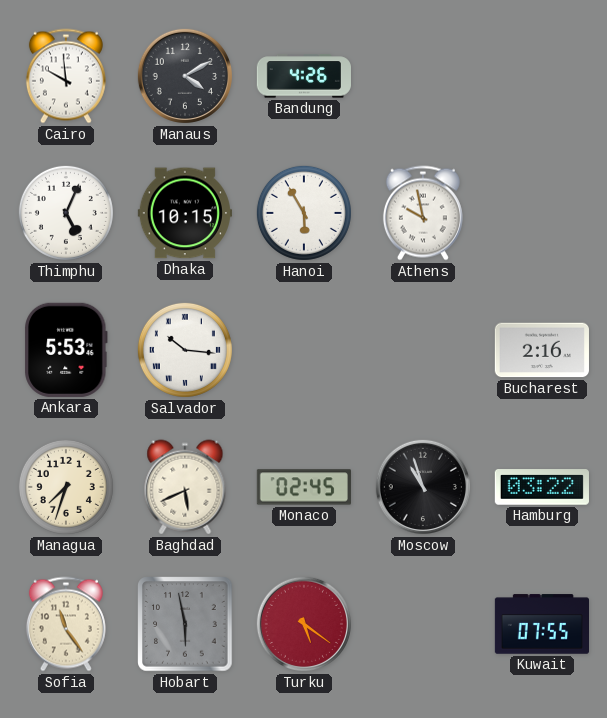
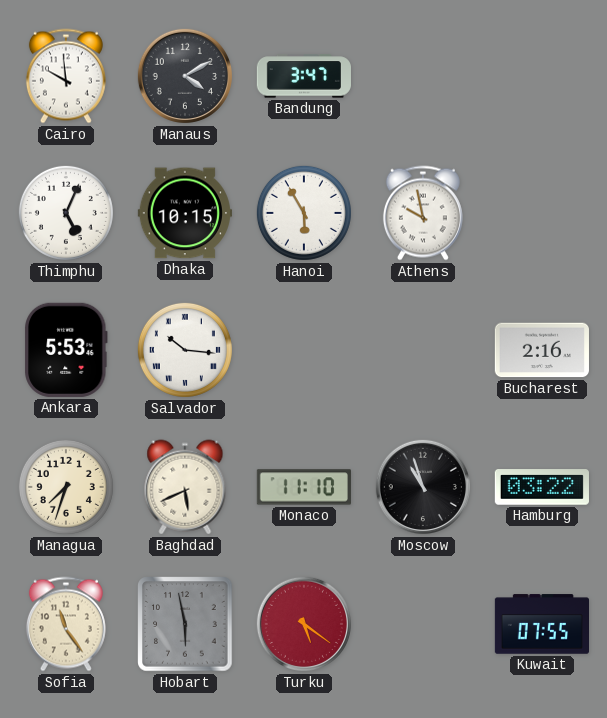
Bandung: 4:26 -> 3:47 (303, 76)
Monaco: 02:45 -> 11:10 (304, 487)
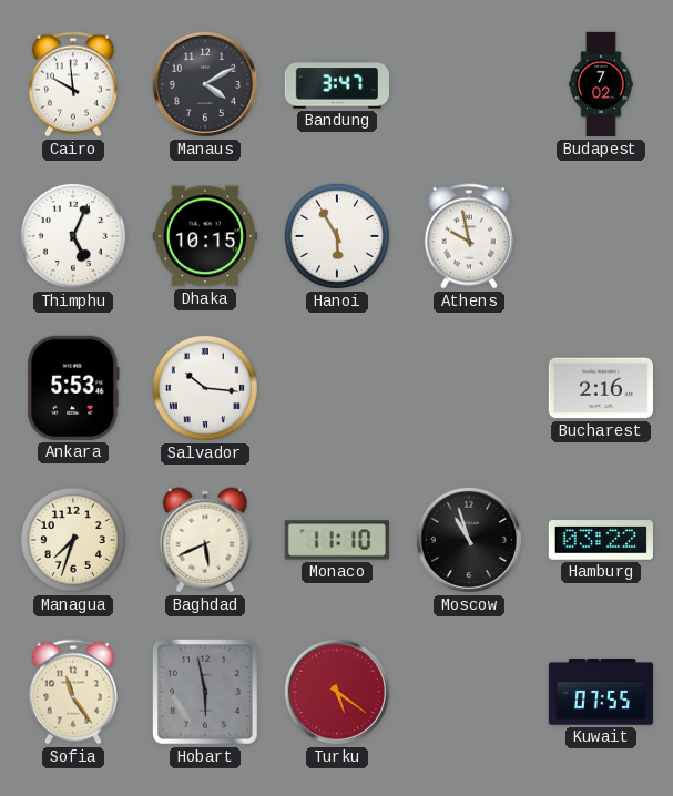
Budapest: none -> 7:02 (601, 84)
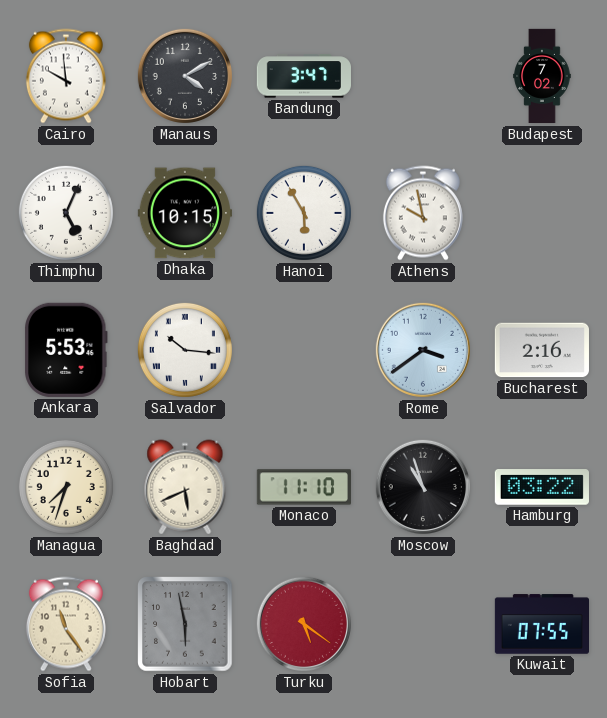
Rome: none -> 3:39 (423, 350)
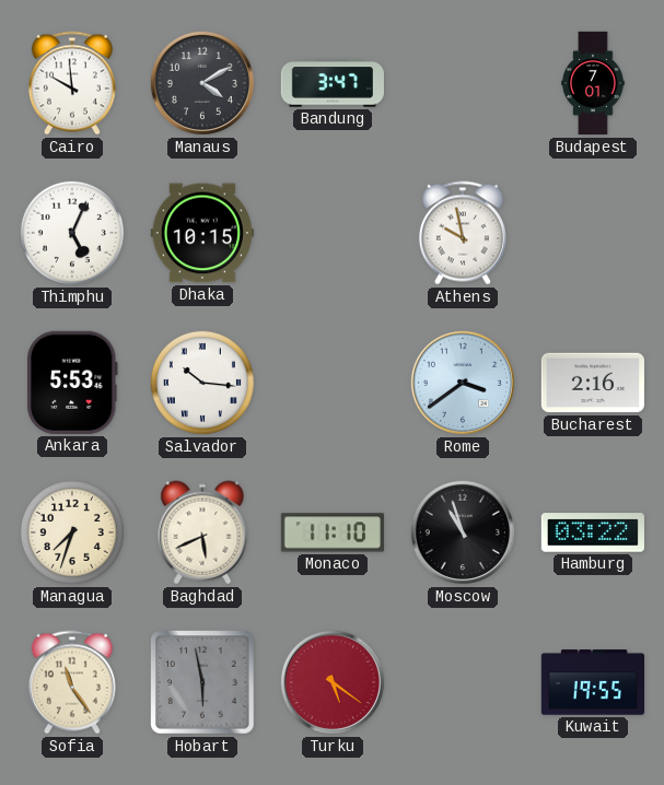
Budapest: 7:02 -> 7:01 (593, 83)
Hanoi: 5:55 -> none (304, 213)
Kuwait: 07:55 -> 19:55 (592, 682)
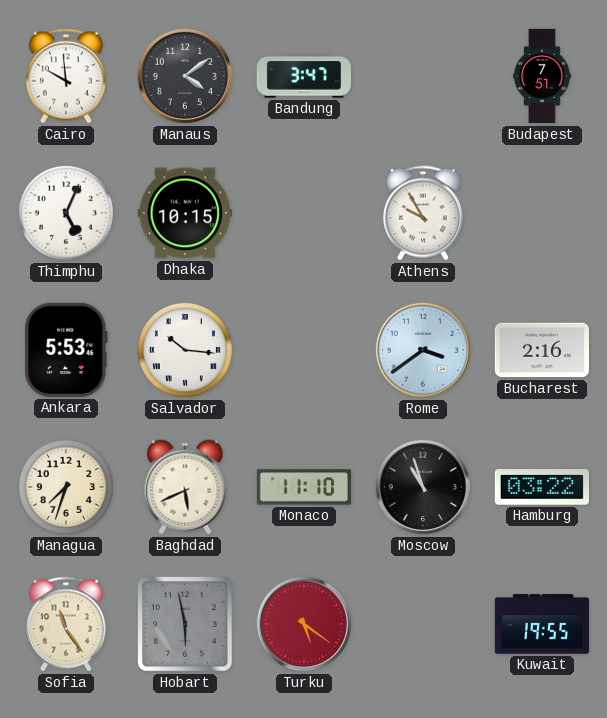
Manaus: 4:10 -> 4:09 (185, 76)
Budapest: 7:01 -> 7:51 (542, 76)
Athens: 9:58 -> 9:55 (423, 213)
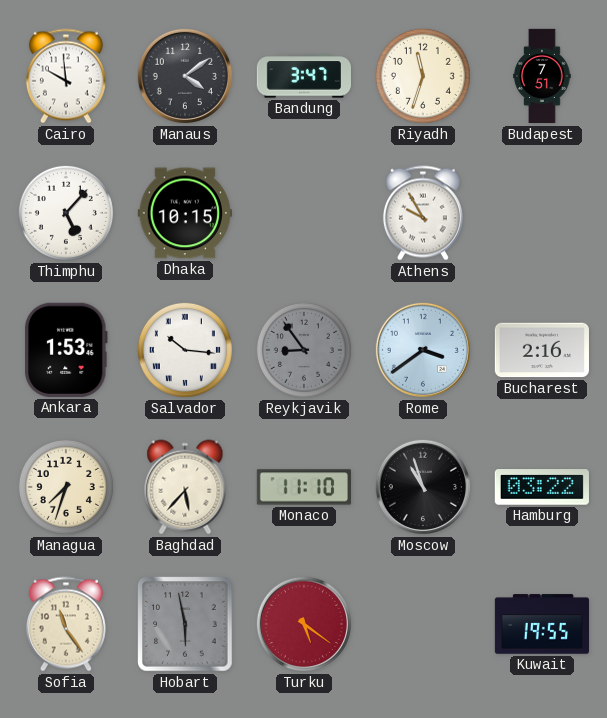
Riyadh: none -> 11:33 (423, 76)
Thimphu: 5:04 -> 5:07 (66, 213)
Ankara: 5:53 -> 1:53 (67, 350)
Reykjavik: none -> 8:54 (304, 350)
Baghdad: 5:41 -> 5:37 (185, 487)
